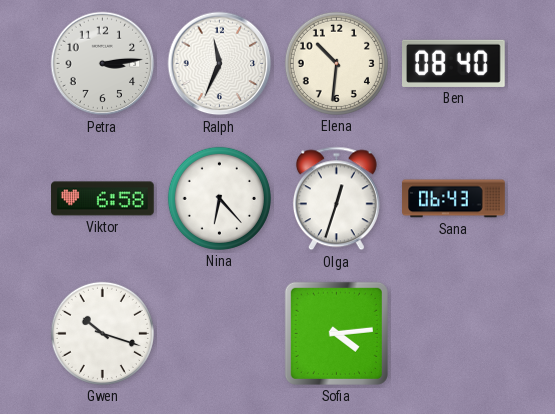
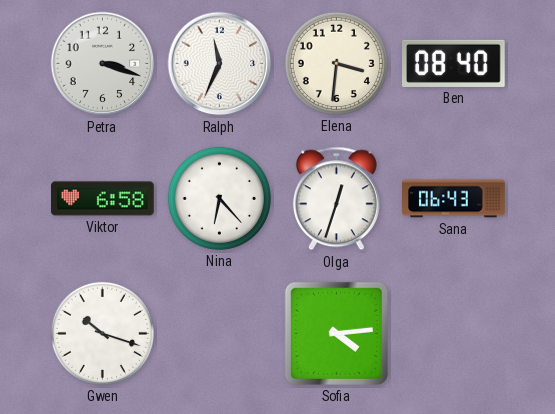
Petra: 3:14 -> 3:18 (103, 64)
Elena: 10:31 -> 3:31 (336, 63)
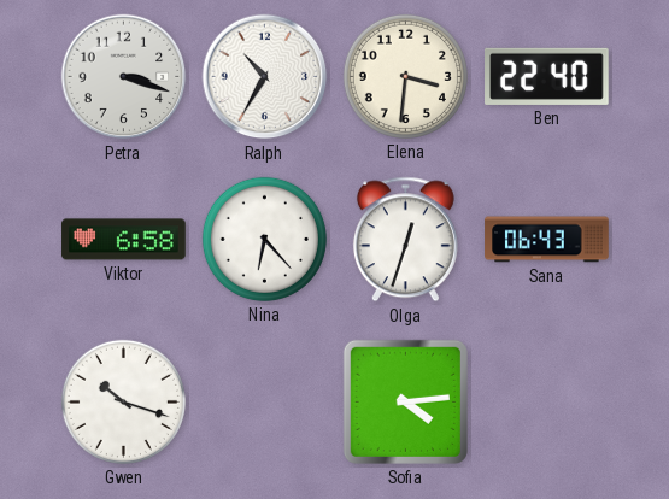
Ralph: 11:34 -> 10:35 (265, 77)
Ben: 08:40 -> 22:40 (547, 76)
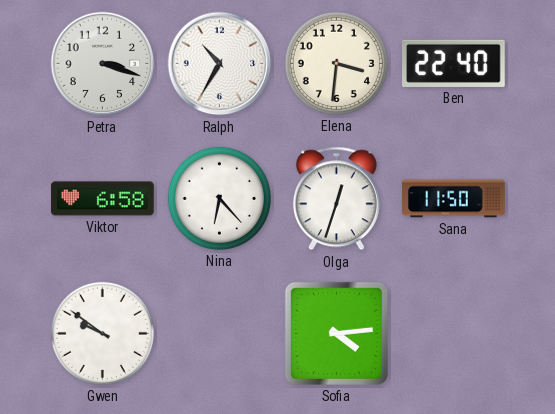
Sana: 06:43 -> 11:50 (454, 199)
Gwen: 10:18 -> 9:51 (102, 333)
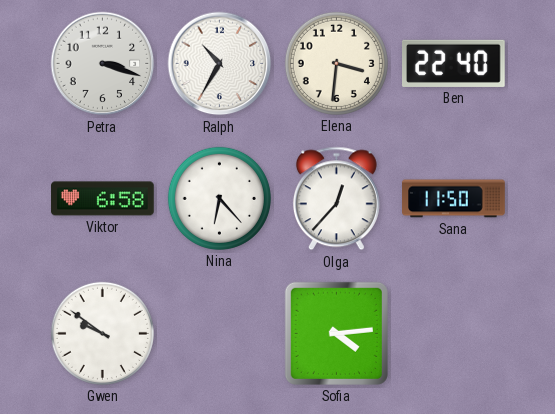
Olga: 12:33 -> 12:37 (336, 199)
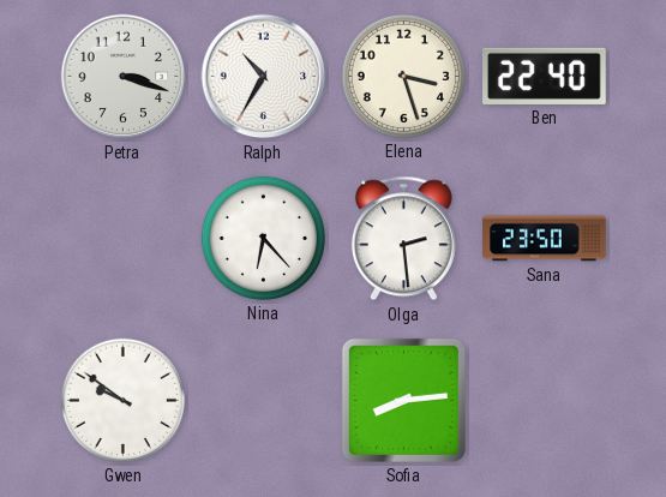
Elena: 3:31 -> 3:27 (403, 76)
Viktor: 6:58 -> none (103, 199)
Olga: 12:37 -> 2:29 (403, 239)
Sana: 11:50 -> 23:50 (545, 239)
Sofia: 4:14 -> 8:14 (403, 400)
